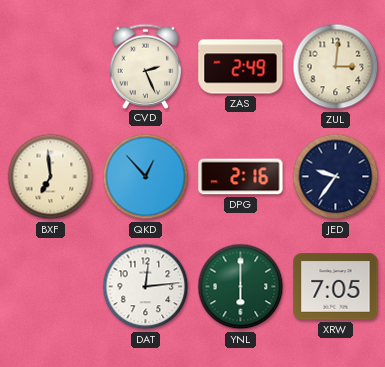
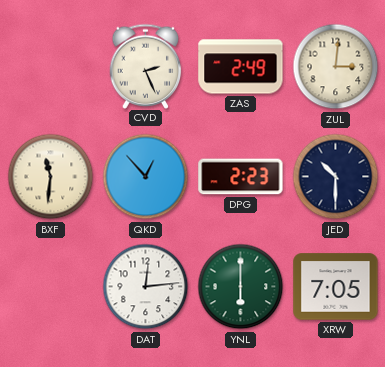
BXF: 6:59 -> 11:31 (51, 177)
DPG: 2:16 -> 2:23 (241, 177)
JED: 9:36 -> 10:30 (336, 177)
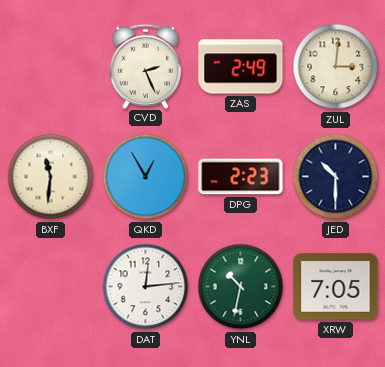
QKD: 12:53 -> 12:55 (146, 177)
YNL: 6:00 -> 10:32 (241, 287)
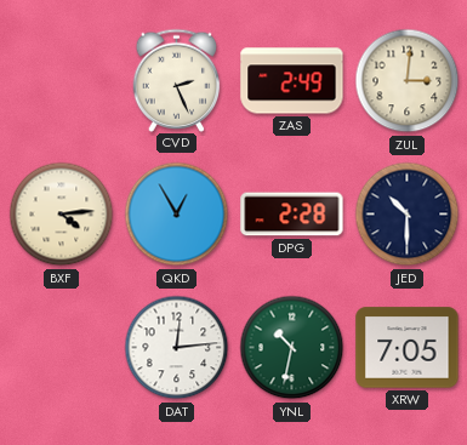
BXF: 11:31 -> 4:14 (62, 215)
DPG: 2:23 -> 2:28 (292, 215)
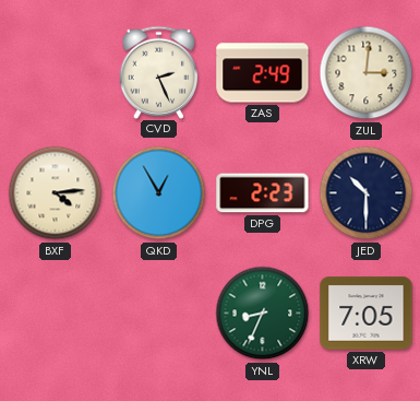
DPG: 2:28 -> 2:23 (263, 193)
DAT: 12:14 -> none (177, 348)
YNL: 10:32 -> 8:34 (263, 314)
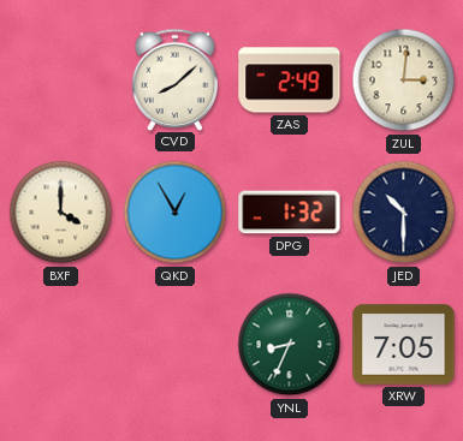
CVD: 2:26 -> 8:08 (176, 79)
BXF: 4:14 -> 4:00 (61, 213)
DPG: 2:23 -> 1:32 (290, 213)
